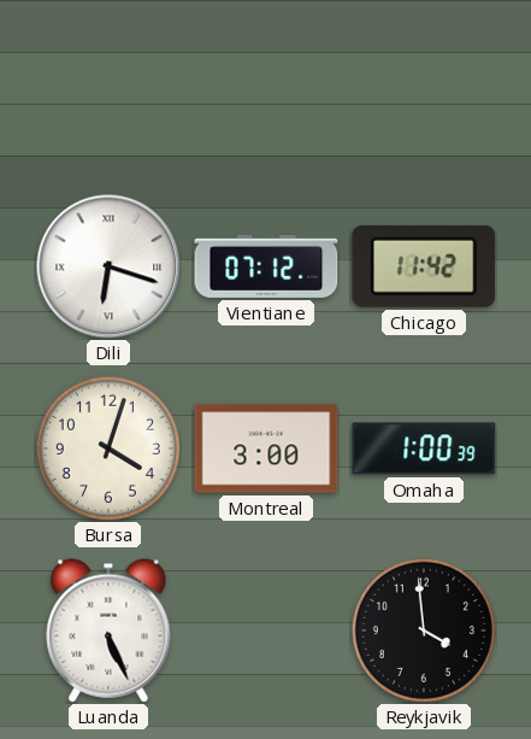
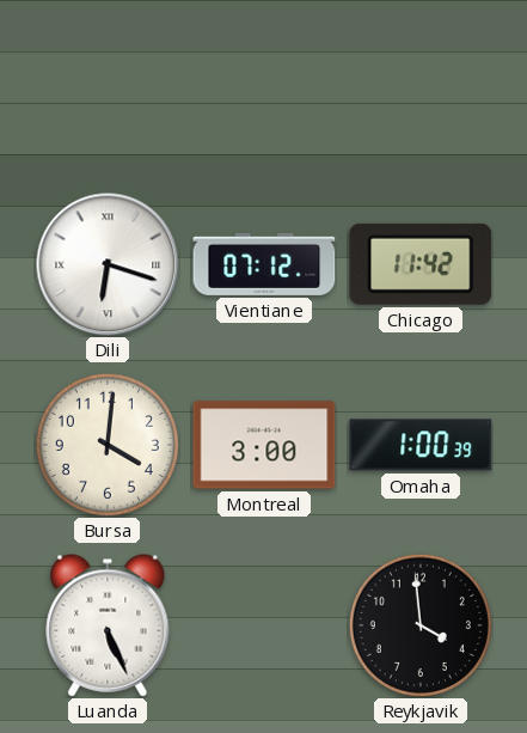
Bursa: 4:03 -> 4:01 (108, 445)
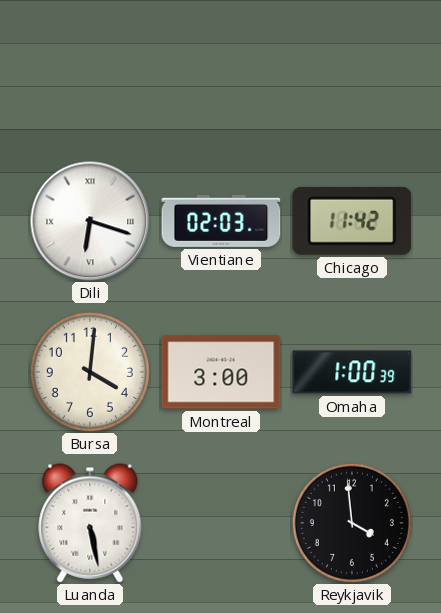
Vientiane: 07:12 -> 02:03 (221, 221)
Luanda: 5:26 -> 5:28 (90, 523)
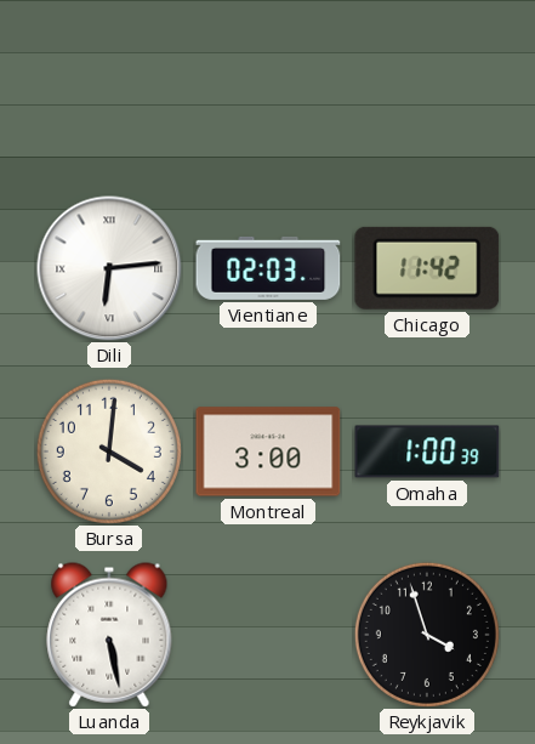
Dili: 6:18 -> 6:14 (109, 268)
Reykjavik: 3:59 -> 3:57 (427, 635)
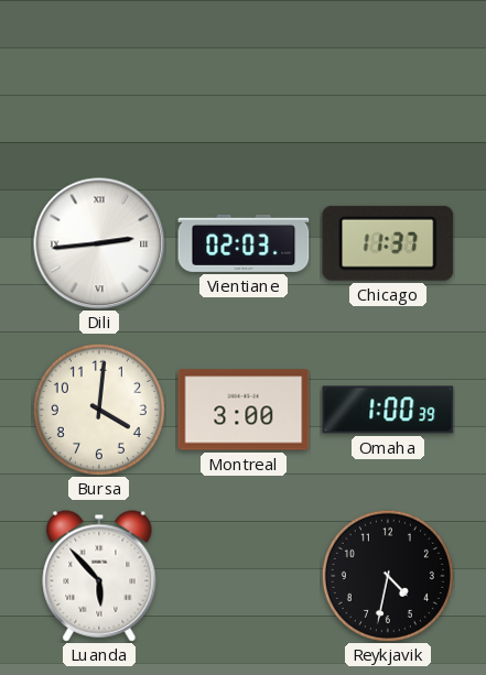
Dili: 6:14 -> 2:44 (99, 243)
Chicago: 11:42 -> 11:37 (388, 243)
Luanda: 5:28 -> 5:53 (99, 576)
Reykjavik: 3:57 -> 4:32 (388, 576)
